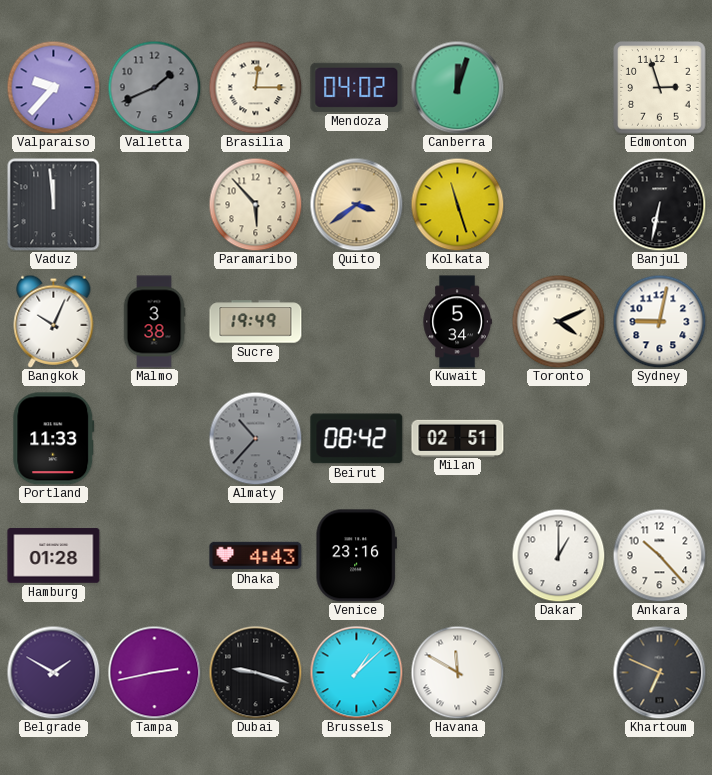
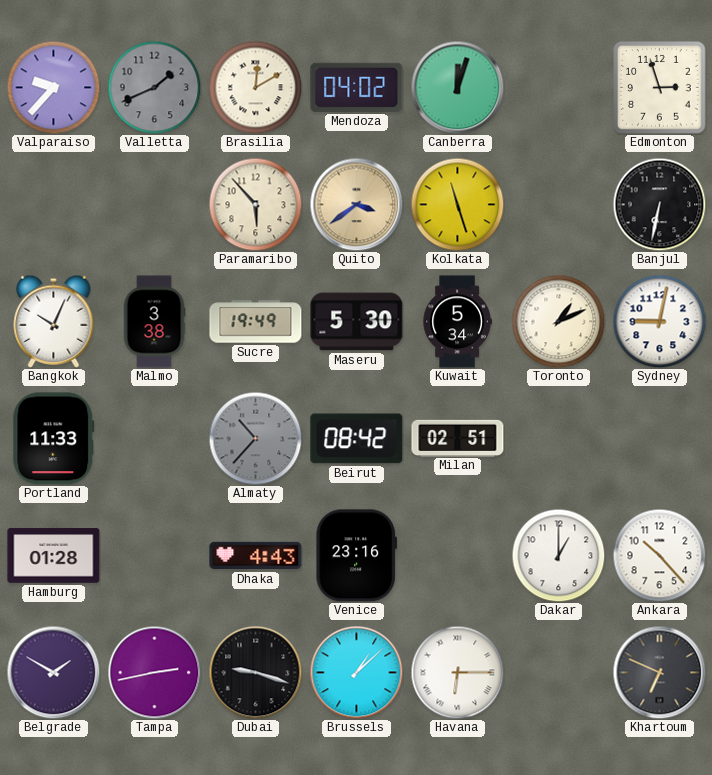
Brasilia: 12:15 -> 12:10 (255, 87)
Vaduz: 11:59 -> none (53, 204)
Maseru: none -> 5:30 (357, 322)
Toronto: 4:11 -> 1:11 (558, 321)
Havana: 11:50 -> 6:15 (457, 672)
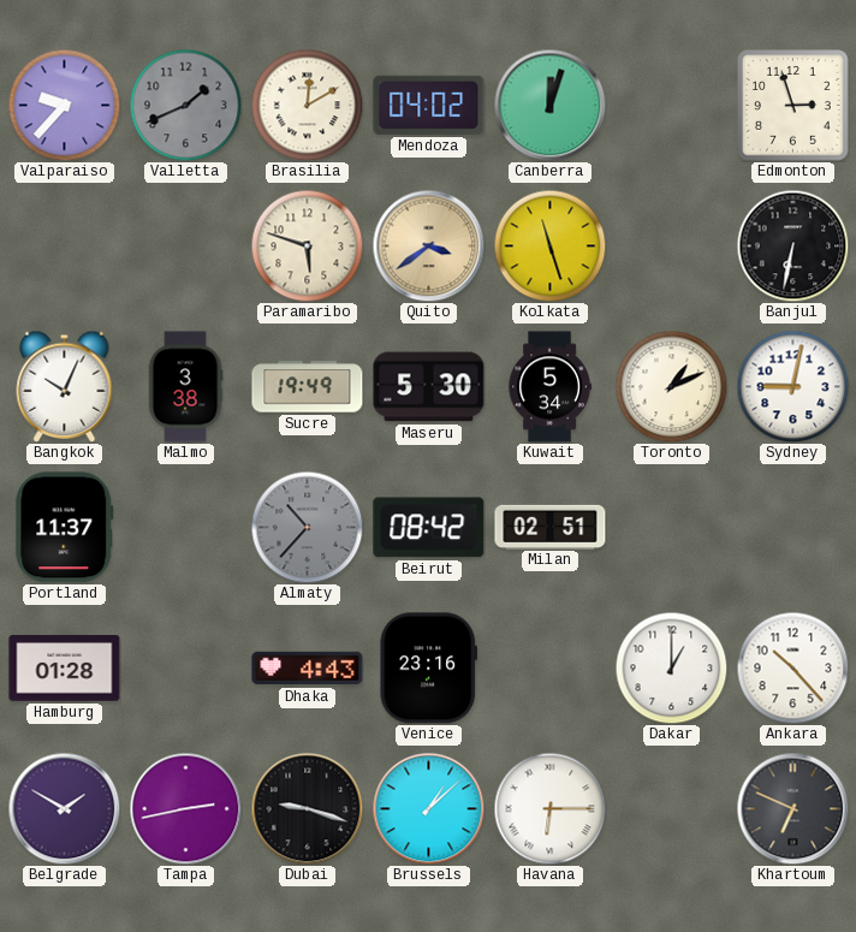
Paramaribo: 5:53 -> 5:48 (307, 245)
Portland: 11:33 -> 11:37 (65, 528)
